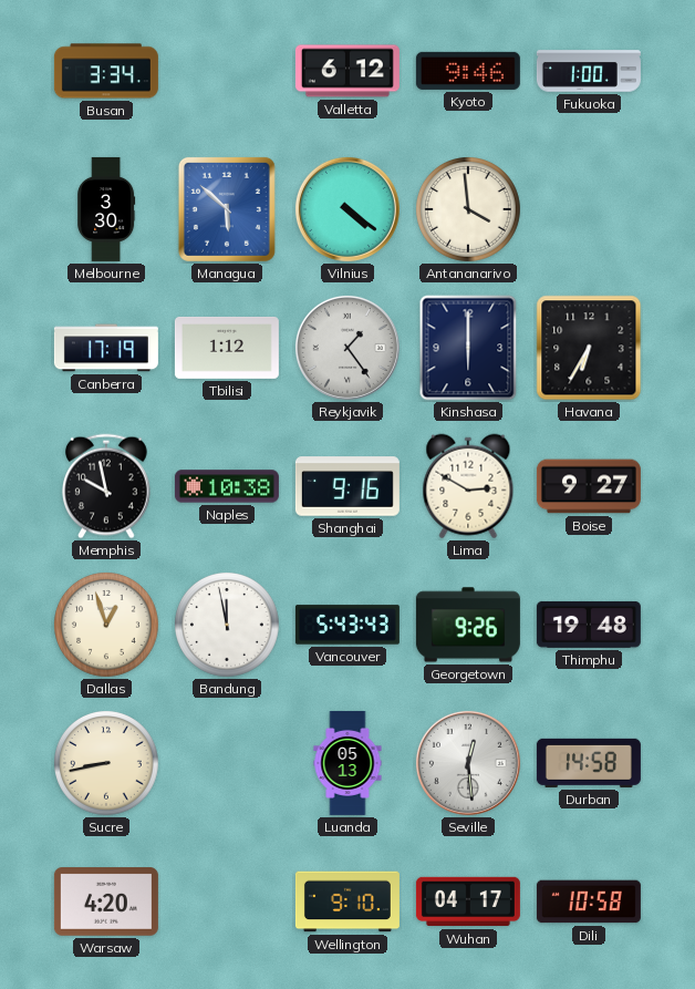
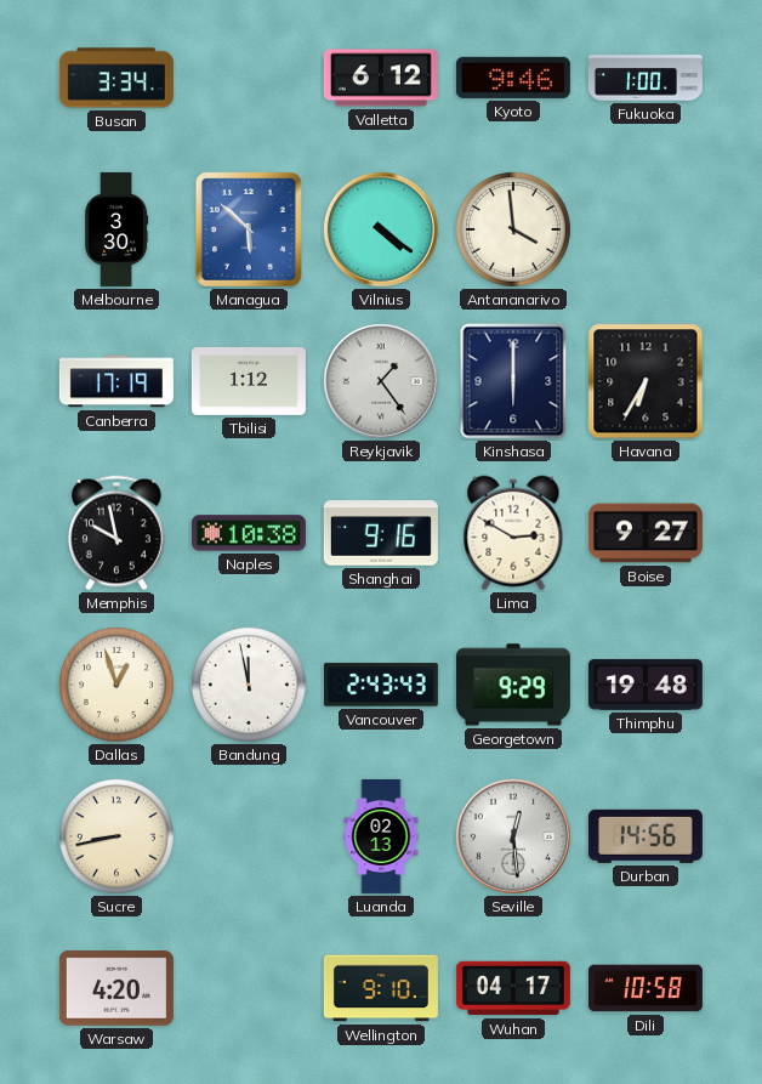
Vancouver: 5:43 -> 2:43 (381, 685)
Georgetown: 9:26 -> 9:29 (513, 685)
Luanda: 05:13 -> 02:13 (381, 836)
Durban: 14:58 -> 14:56 (646, 836)
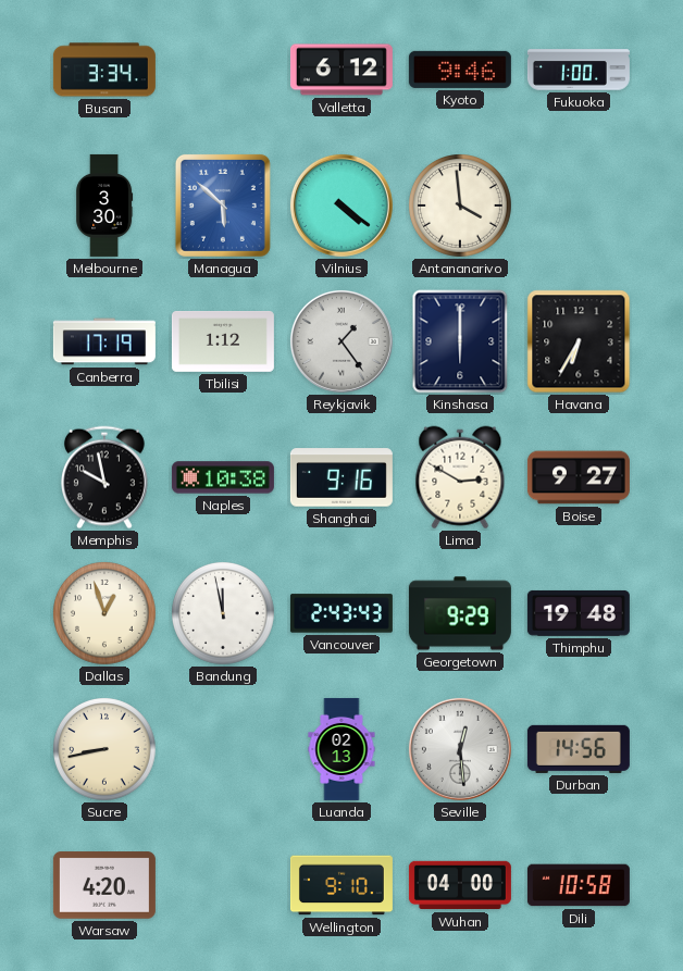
Wuhan: 04:17 -> 04:00 (460, 885)
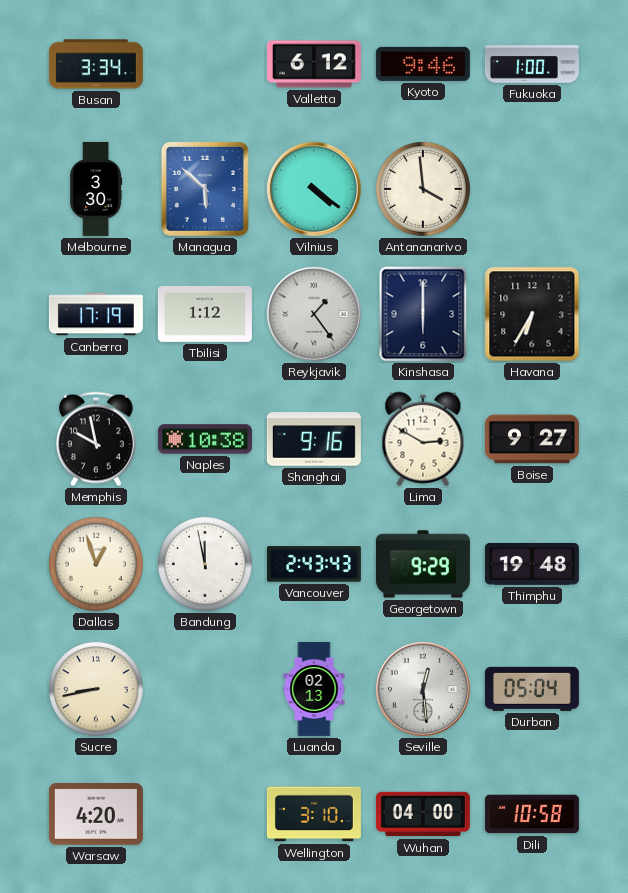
Durban: 14:56 -> 05:04 (532, 689)
Wellington: 9:10 -> 3:10 (314, 814)
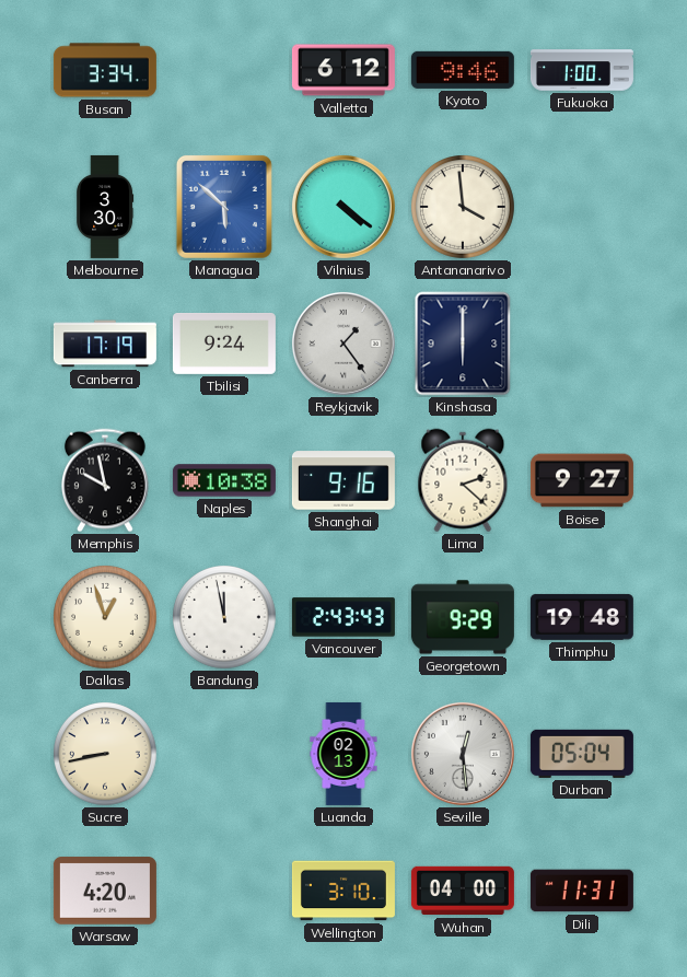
Tbilisi: 1:12 -> 9:24 (224, 344)
Havana: 6:35 -> none (532, 314)
Lima: 2:50 -> 2:22 (463, 480)
Dili: 10:58 -> 11:31 (582, 891)
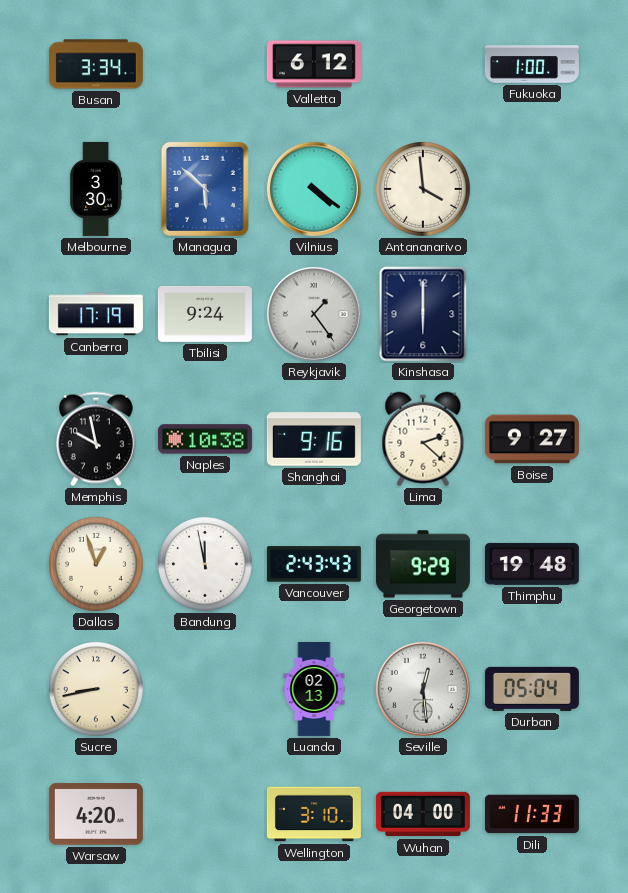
Kyoto: 9:46 -> none (463, 70)
Dili: 11:31 -> 11:33 (532, 814)
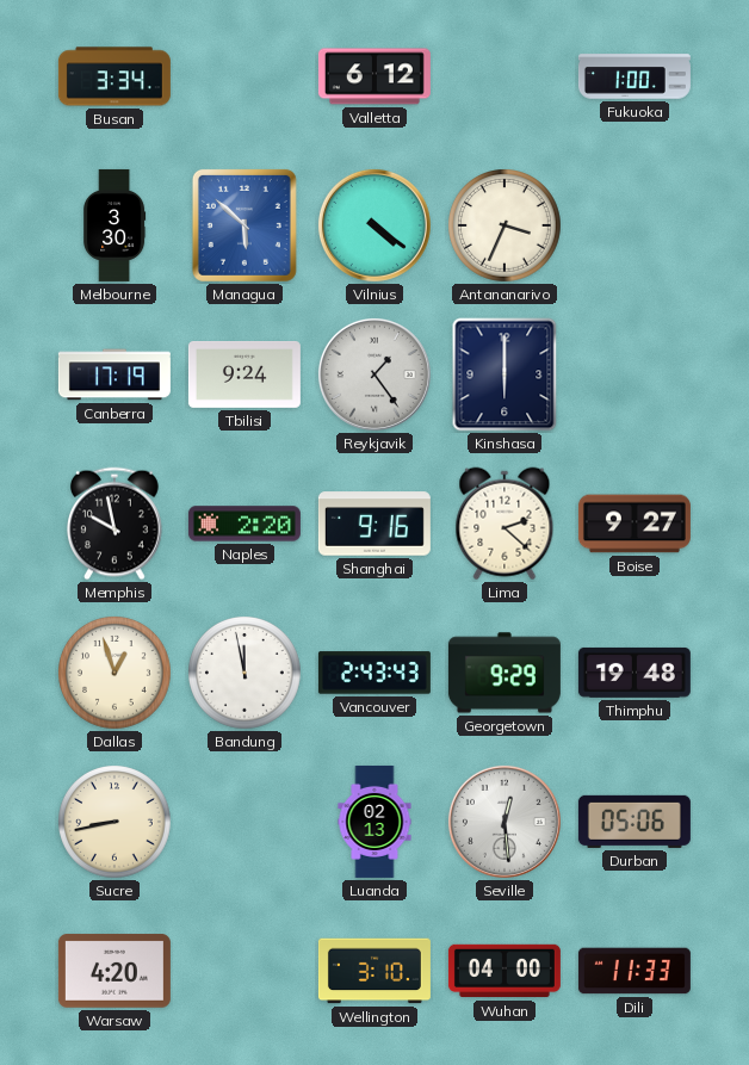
Antananarivo: 3:59 -> 3:34 (506, 227)
Naples: 10:38 -> 2:20 (244, 524)
Durban: 05:04 -> 05:06 (635, 822)
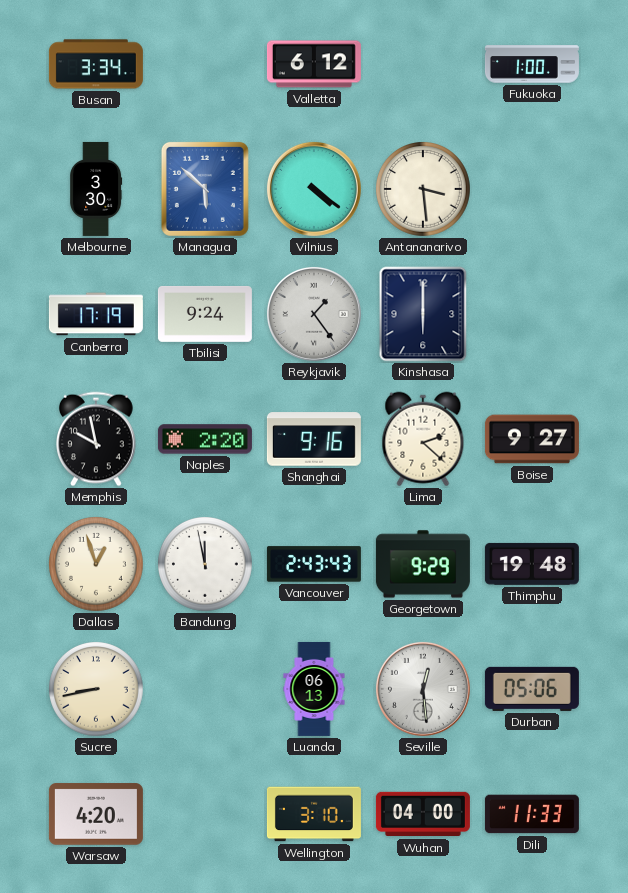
Antananarivo: 3:34 -> 3:29 (424, 190)
Luanda: 02:13 -> 06:13 (314, 689)
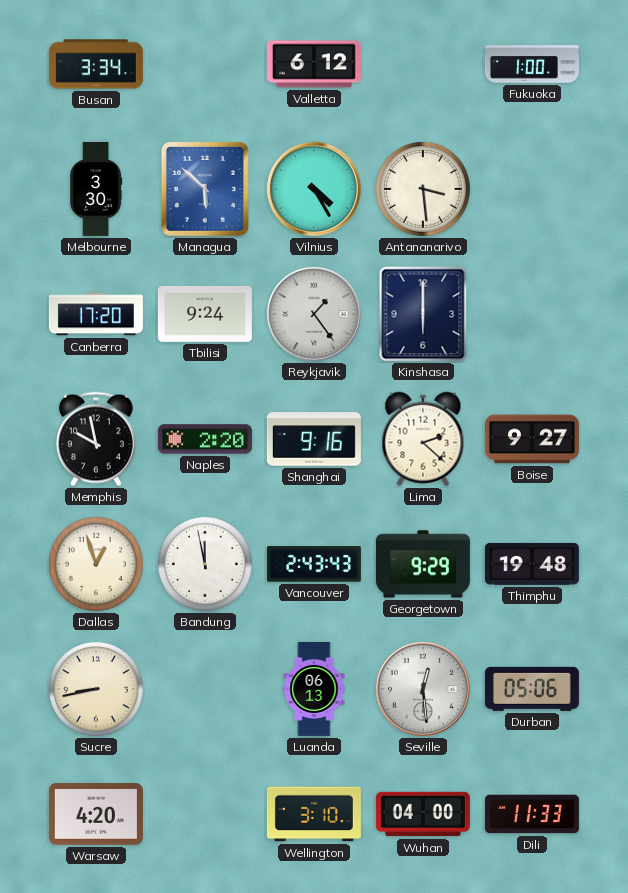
Vilnius: 4:21 -> 4:25 (314, 189)
Canberra: 17:19 -> 17:20 (96, 314)
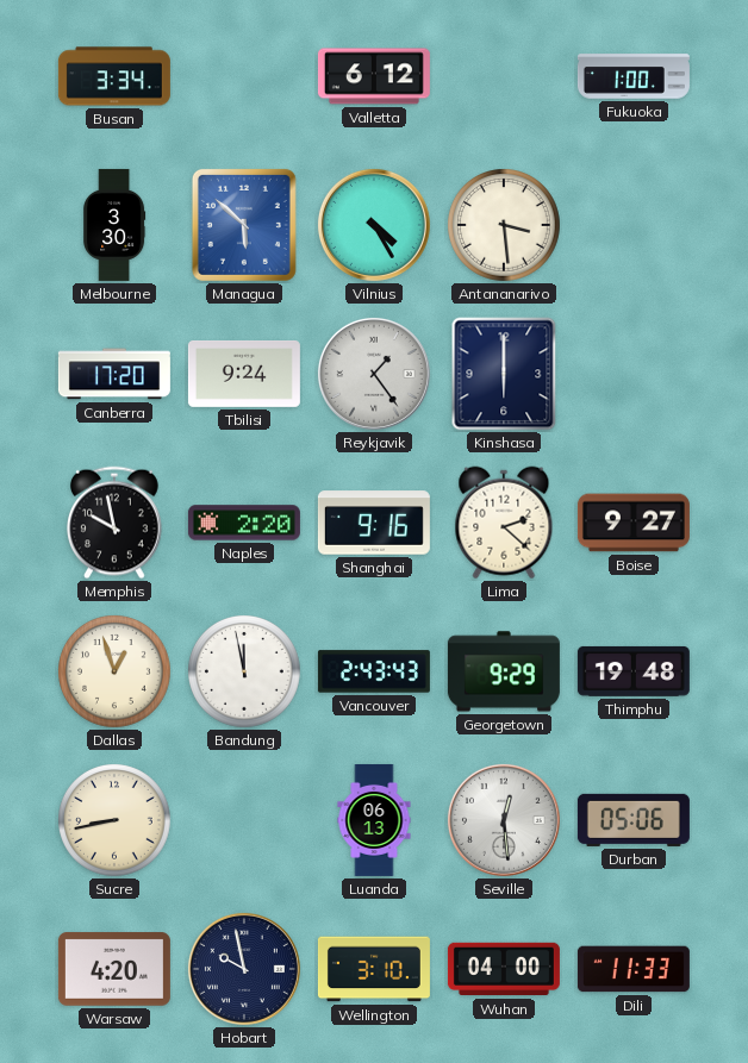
Hobart: none -> 9:58 (244, 969)
